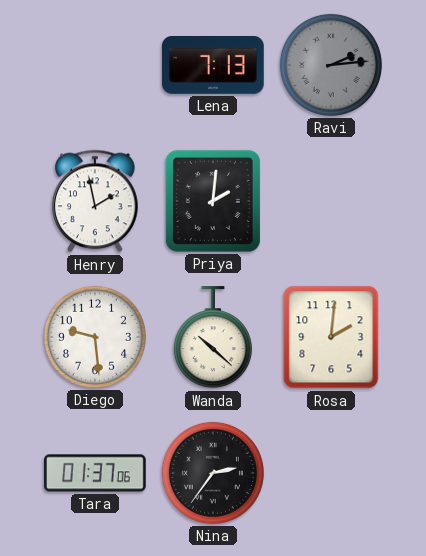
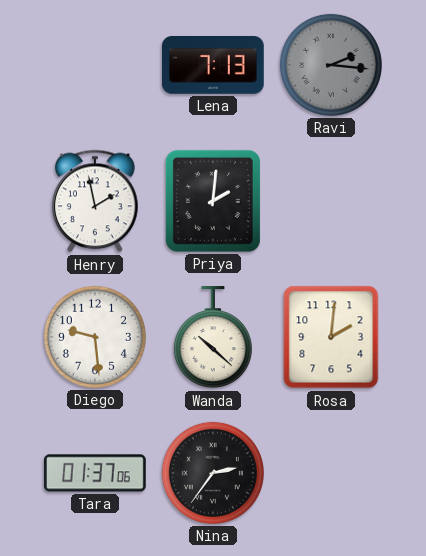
Ravi: 2:14 -> 2:16 (331, 65)
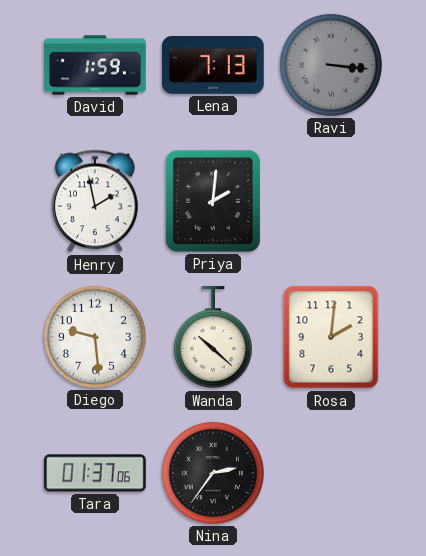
David: none -> 1:59 (95, 65)
Ravi: 2:16 -> 3:16 (331, 65)
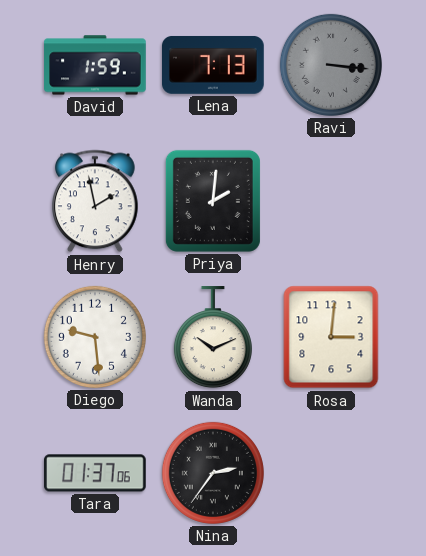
Wanda: 10:22 -> 10:11 (213, 338)
Rosa: 2:01 -> 3:01 (331, 337)
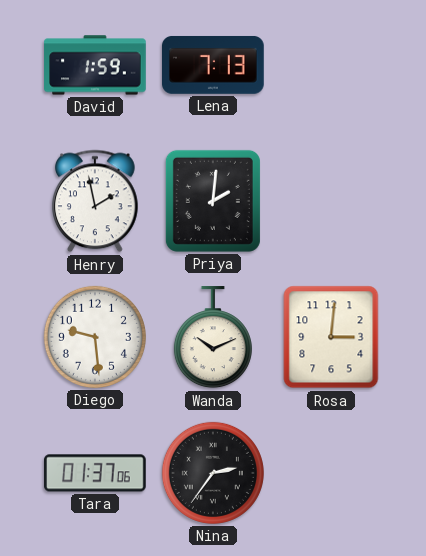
Ravi: 3:16 -> none (331, 65)
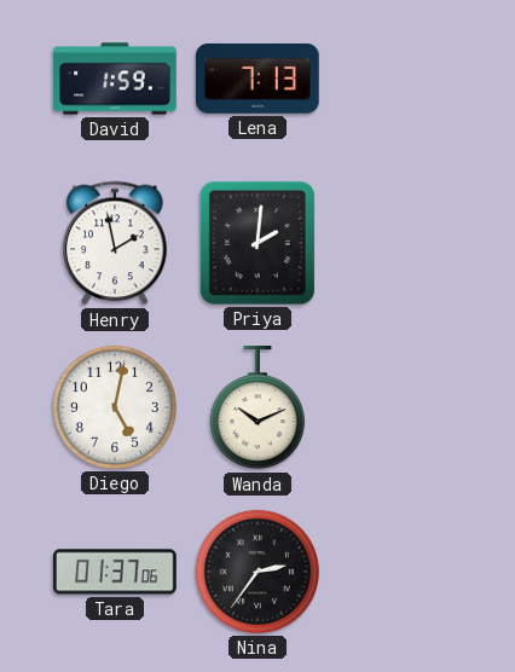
Diego: 9:29 -> 5:02 (115, 407)
Rosa: 3:01 -> none (331, 337)
